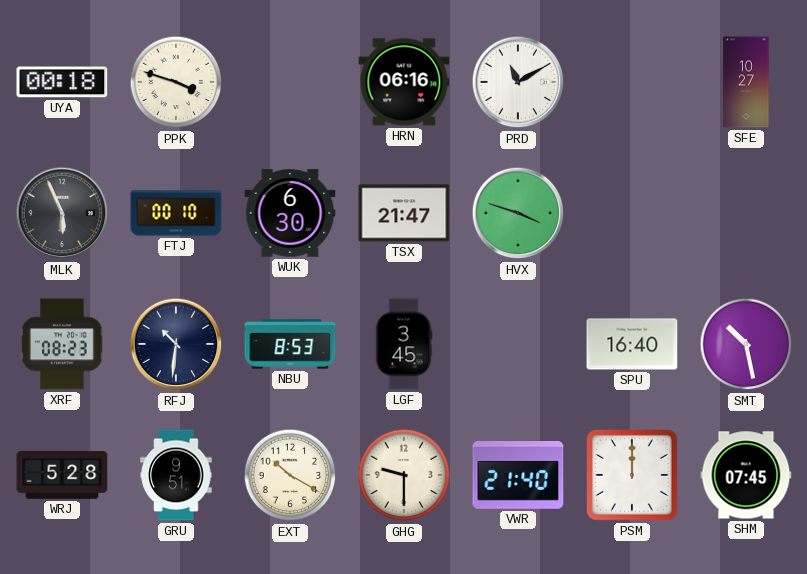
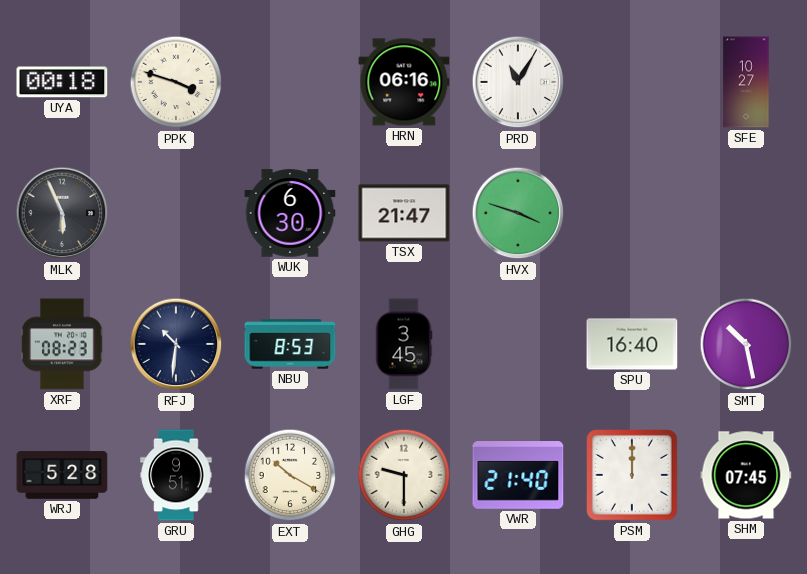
PRD: 11:10 -> 11:05 (518, 82)
FTJ: 00:10 -> none (176, 213)
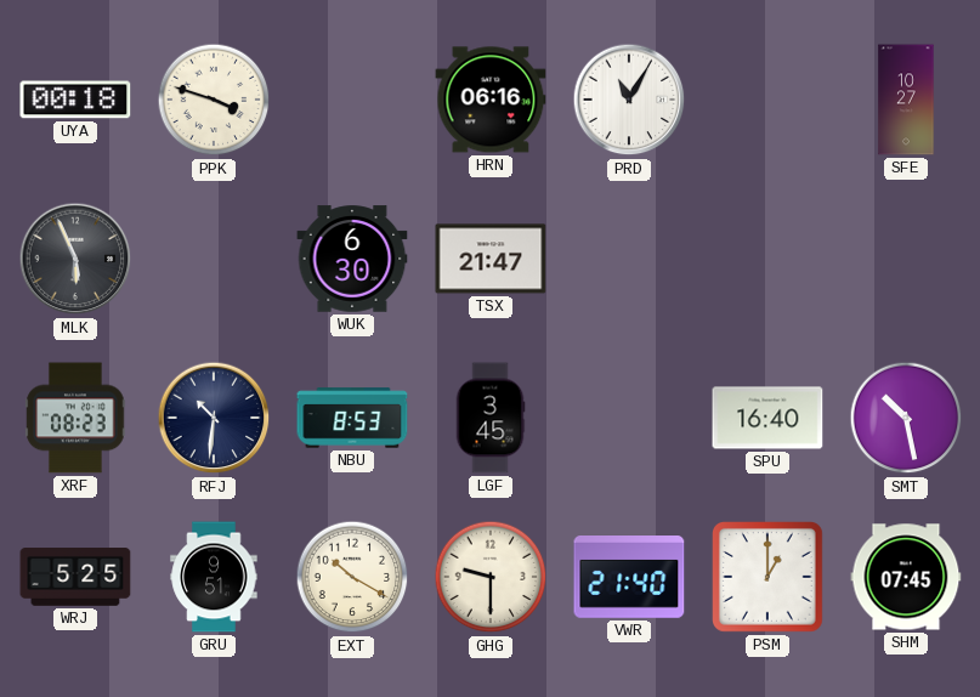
HVX: 3:48 -> none (518, 213)
WRJ: 5:28 -> 5:25 (75, 577)
PSM: 12:00 -> 1:00 (769, 578)
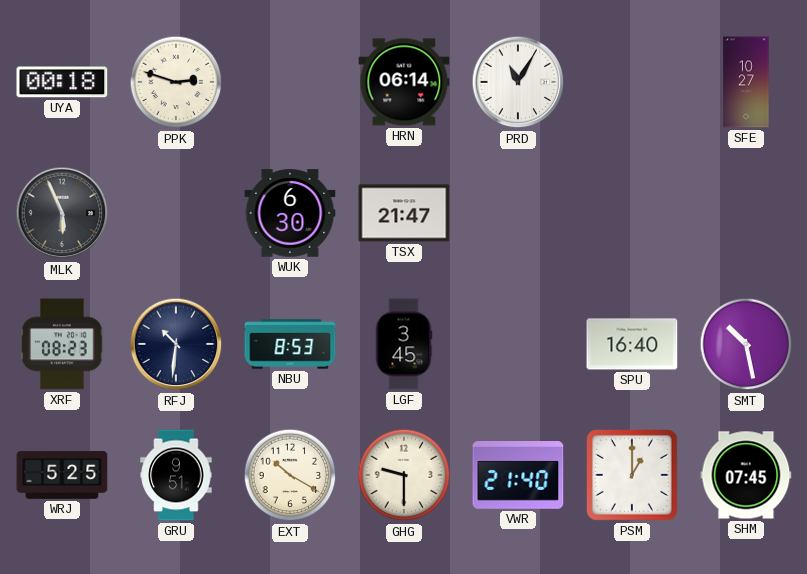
PPK: 3:48 -> 2:48 (176, 82)
HRN: 06:16 -> 06:14 (404, 82)
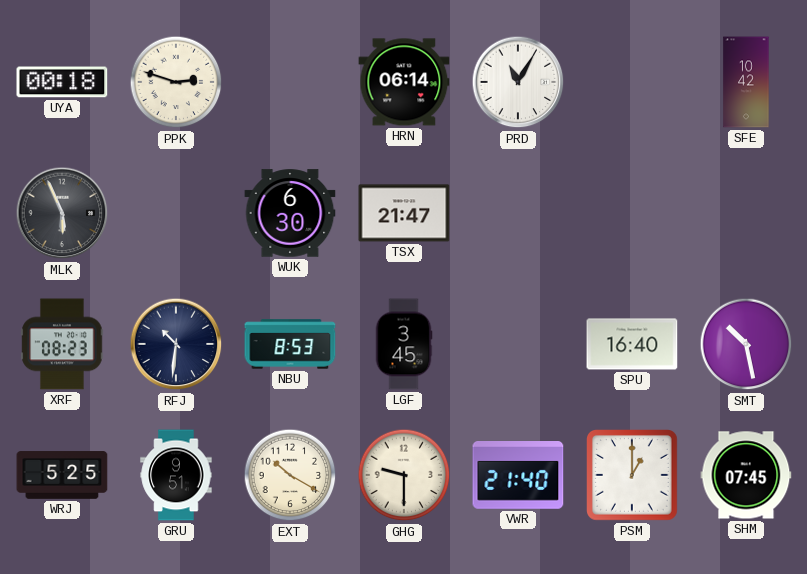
SFE: 10:27 -> 10:42 (746, 82)
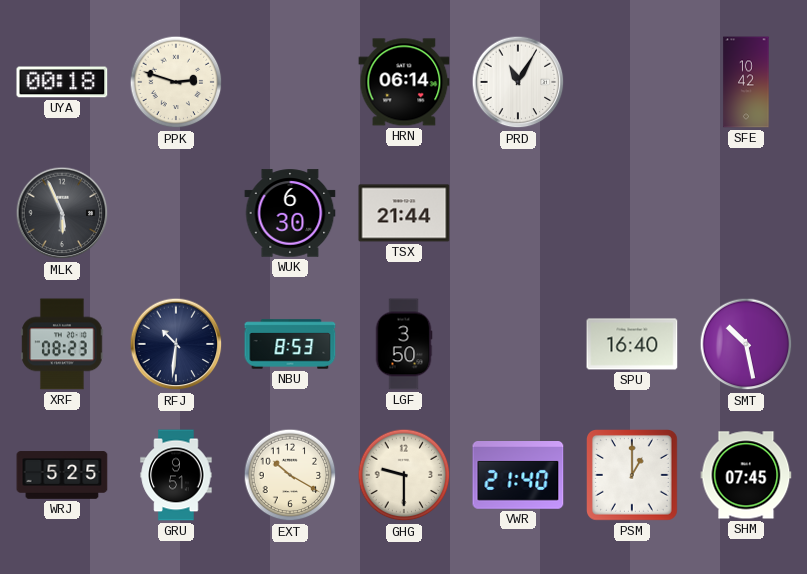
TSX: 21:47 -> 21:44 (404, 213)
LGF: 3:45 -> 3:50 (404, 344)
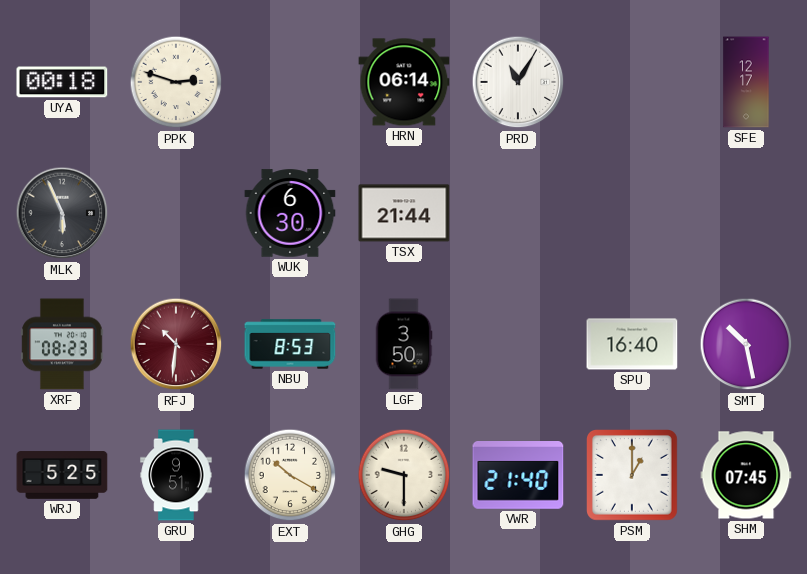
SFE: 10:42 -> 12:17 (746, 82)
RFJ dial: navy -> burgundy (176, 344)
